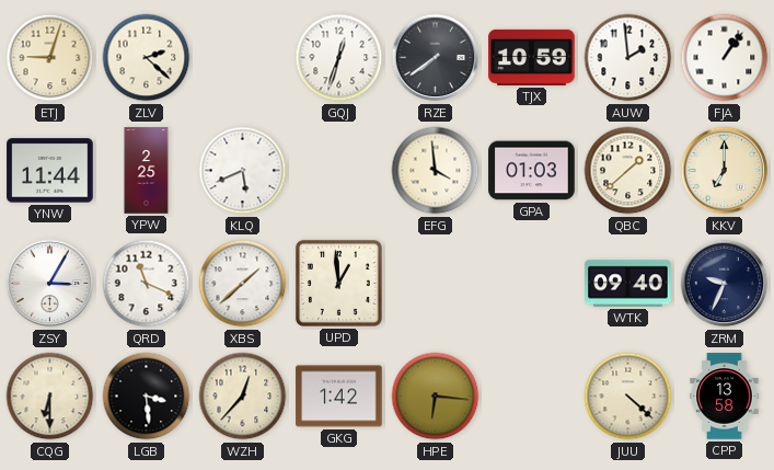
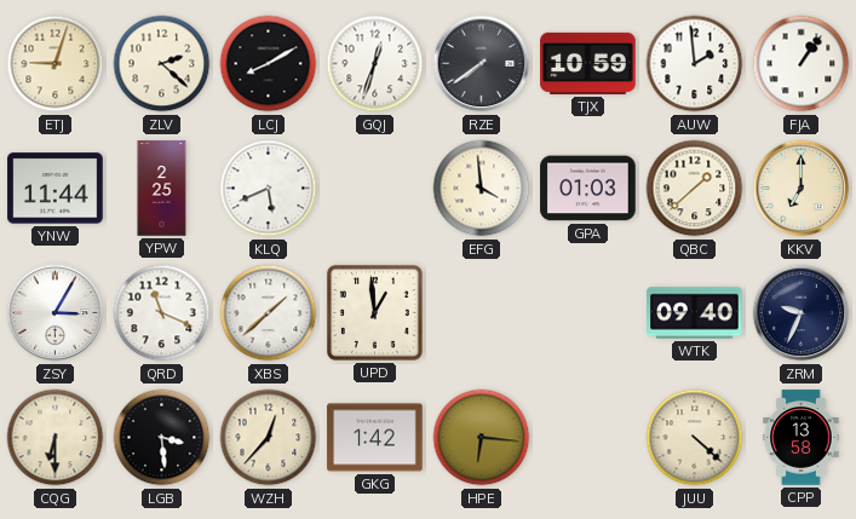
LCJ: none -> 8:10 (269, 64)
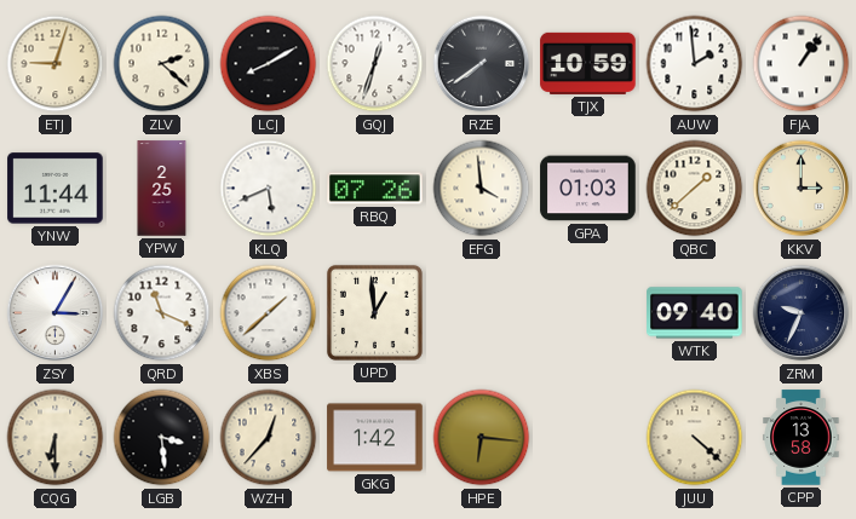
RBQ: none -> 07:26 (375, 189)
KKV: 7:00 -> 3:00 (802, 189)
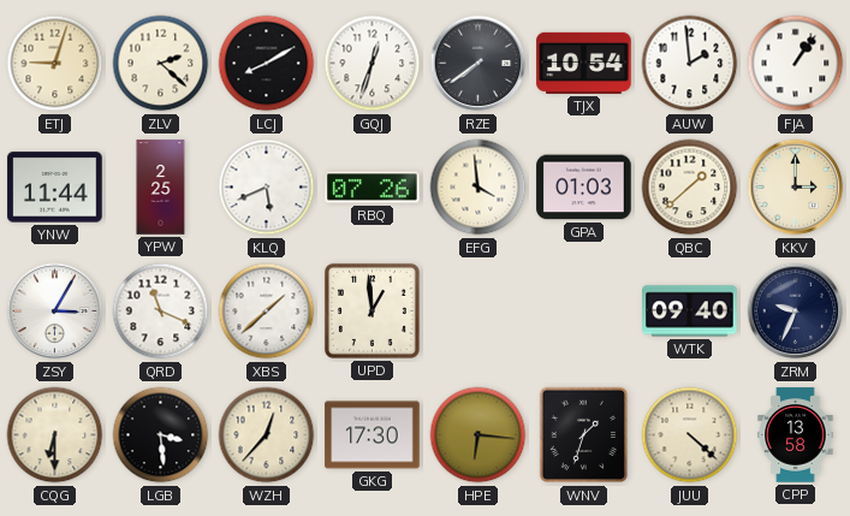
TJX: 10:59 -> 10:54 (584, 63)
GKG: 1:42 -> 17:30 (373, 435)
WNV: none -> 1:33 (584, 435)
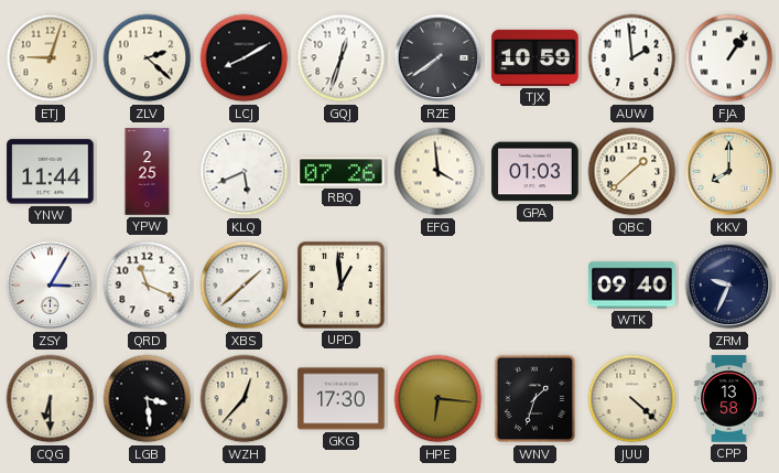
TJX: 10:54 -> 10:59 (535, 57)
KKV: 3:00 -> 8:00 (729, 172)
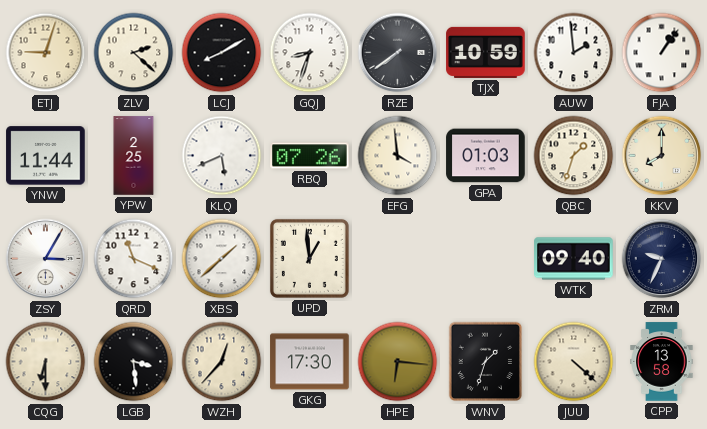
GQJ: 12:33 -> 8:33 (310, 53)
QBC: 1:38 -> 1:33 (574, 156)
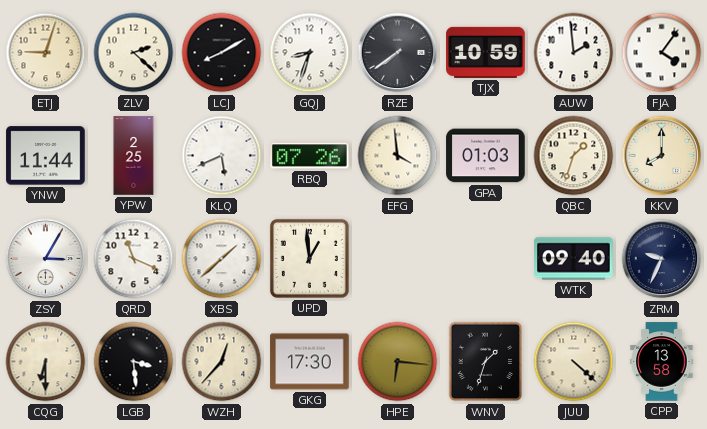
FJA: 1:06 -> 4:06 (662, 53)
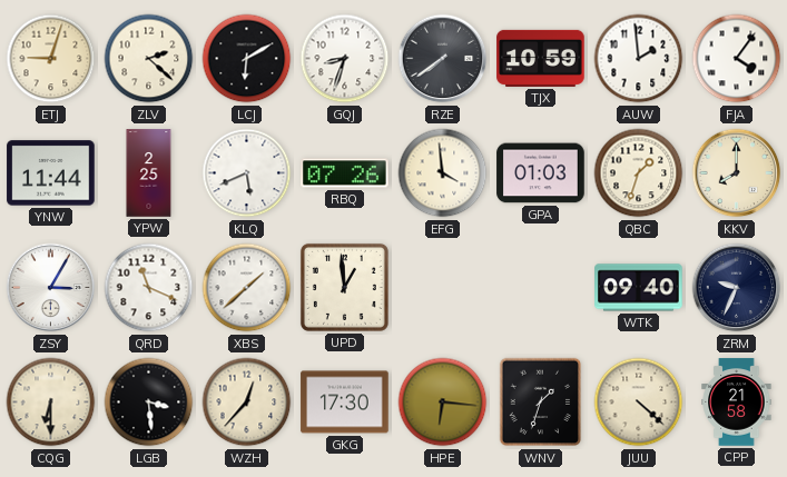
LCJ: 8:10 -> 6:10 (247, 59)
CPP: 13:58 -> 21:58 (737, 403)
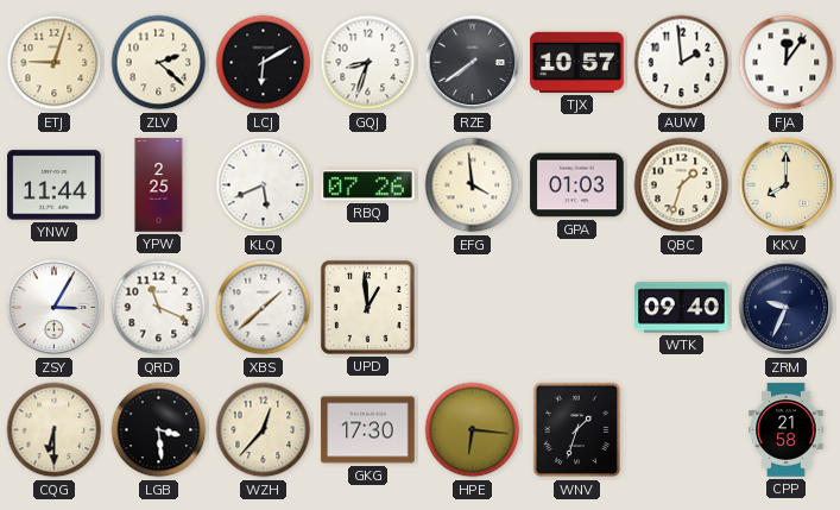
TJX: 10:59 -> 10:57 (577, 62)
FJA: 4:06 -> 12:06 (787, 63)
JUU: 4:22 -> none (639, 403)
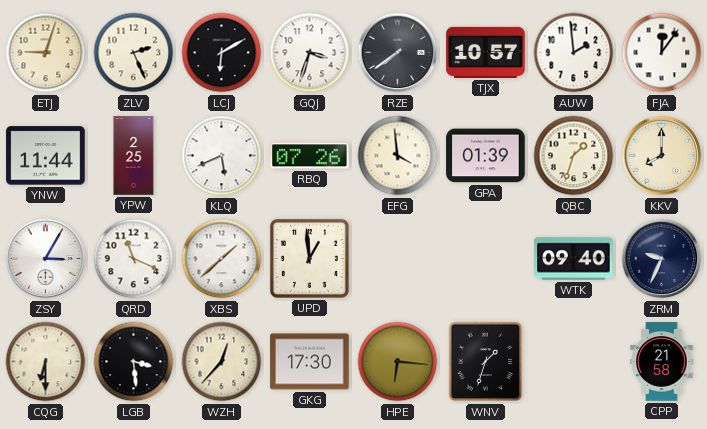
ZLV: 2:22 -> 2:26 (134, 53)
GQJ: 8:33 -> 3:33 (310, 53)
GPA: 01:03 -> 01:39 (486, 156)
